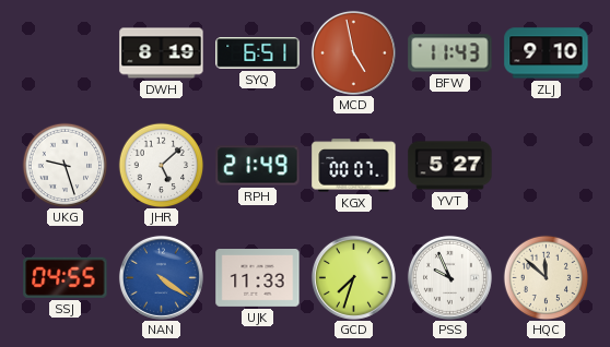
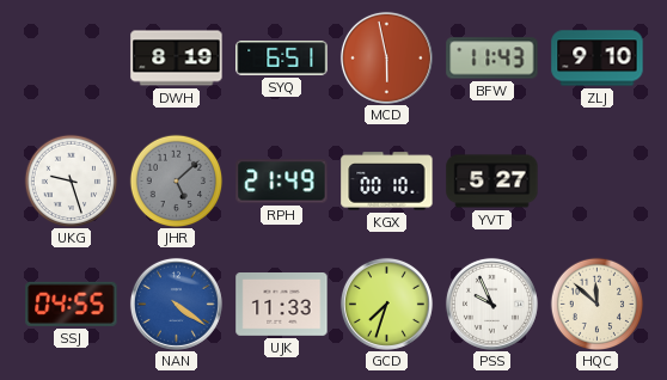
MCD: 4:58 -> 5:58 (386, 57)
JHR dial: white -> grey (176, 180)
KGX: 00:07 -> 00:10 (387, 182)
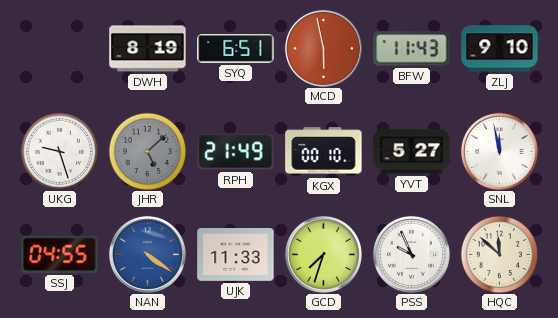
SNL: none -> 11:58 (499, 151)
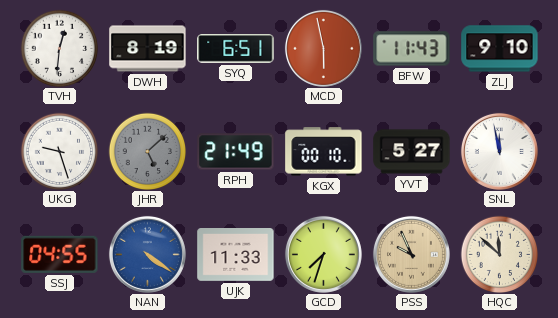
TVH: none -> 12:31 (59, 48)
PSS dial: white -> champagne (411, 254)
